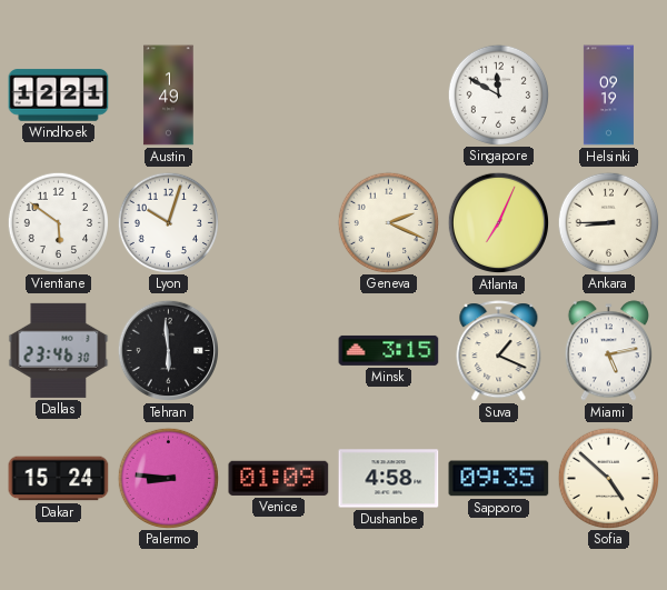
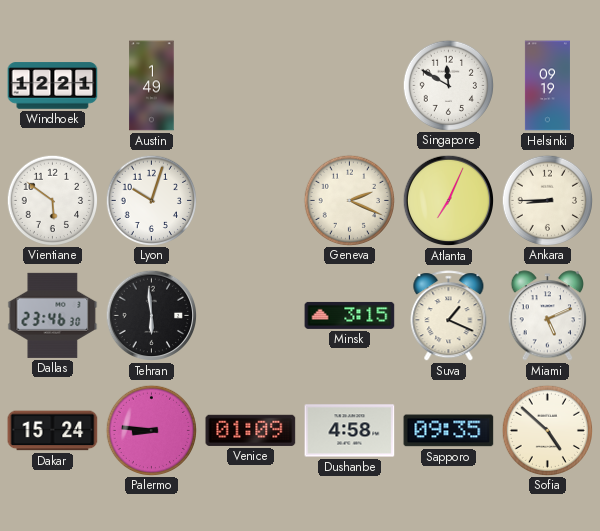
Miami: 5:13 -> 5:11 (548, 316)
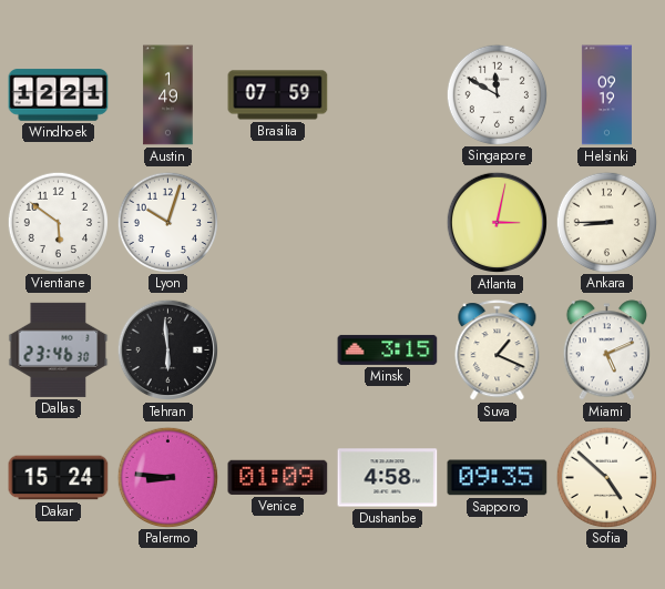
Brasilia: none -> 07:59 (278, 95)
Geneva: 2:19 -> none (349, 200)
Atlanta: 7:04 -> 3:02 (498, 223)
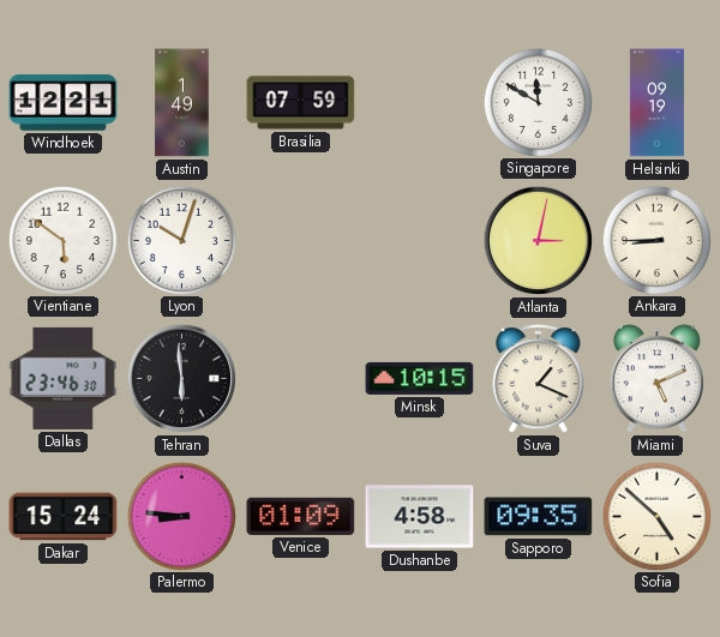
Minsk: 3:15 -> 10:15 (420, 378)
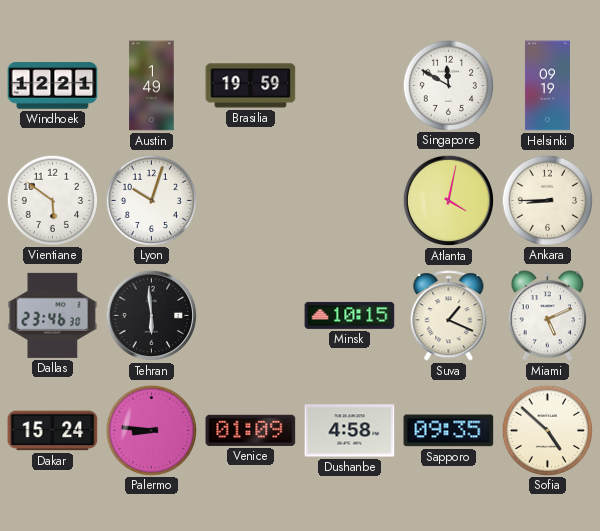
Brasilia: 07:59 -> 19:59 (251, 86)
Atlanta: 3:02 -> 4:02 (449, 201)
